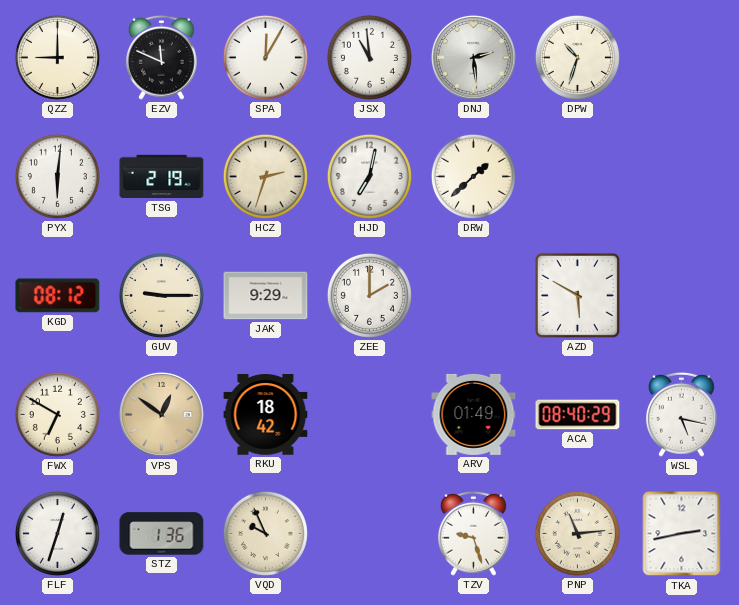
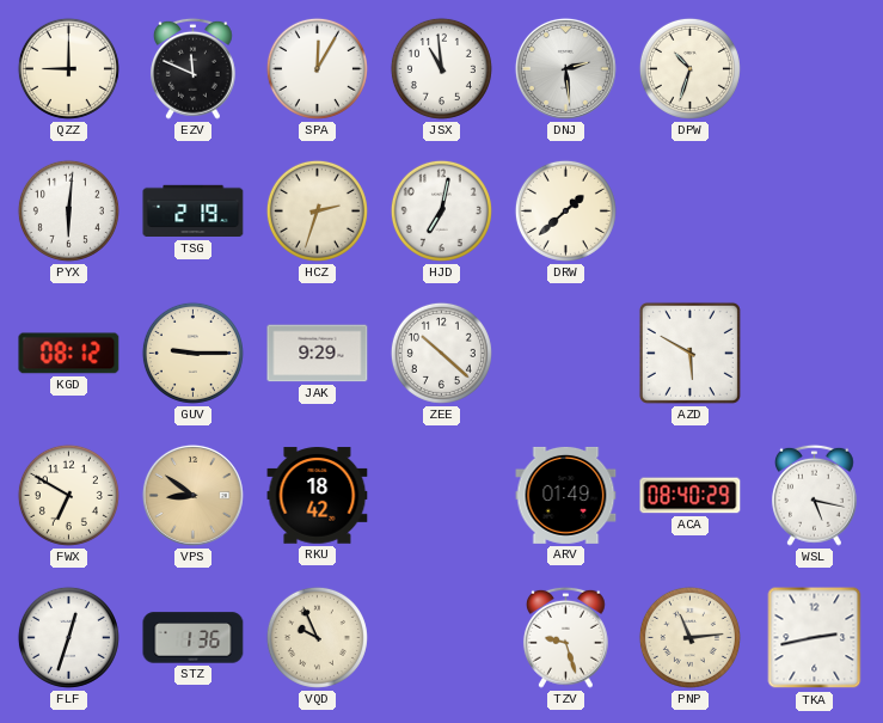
ZEE: 2:00 -> 10:22 (441, 353)
VPS: 12:51 -> 8:51 (192, 495)
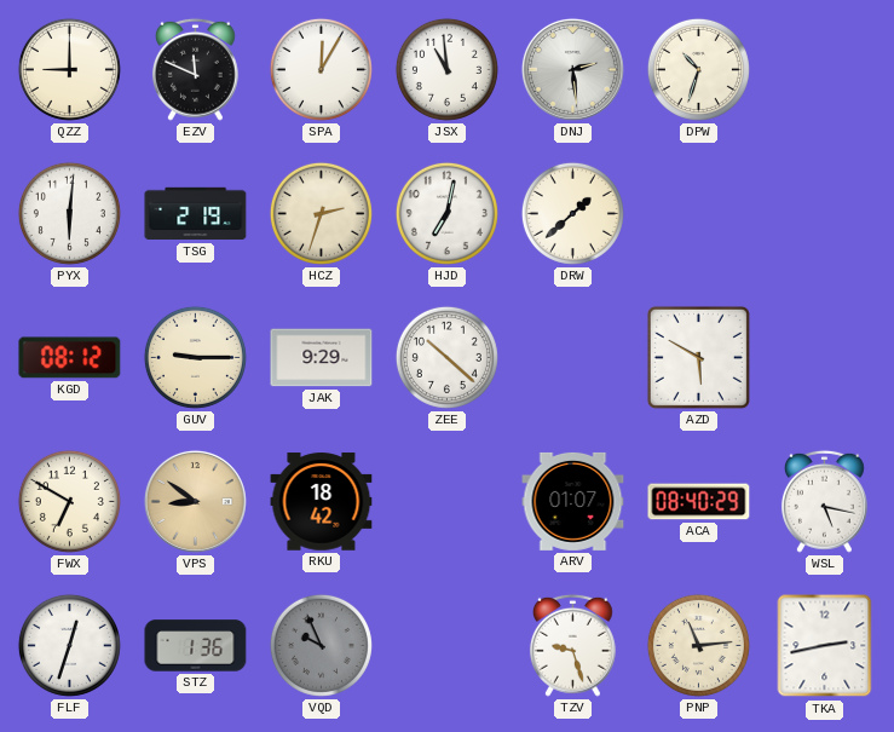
ARV: 01:49 -> 01:07 (573, 501)
VQD dial: cream -> grey (321, 645)
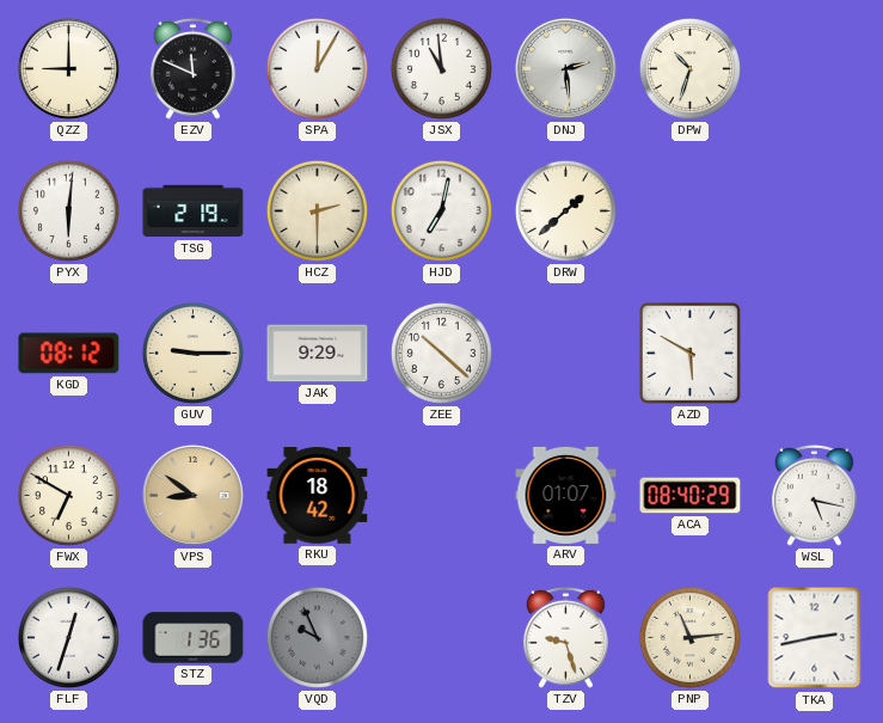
HCZ: 2:33 -> 2:30 (317, 210)
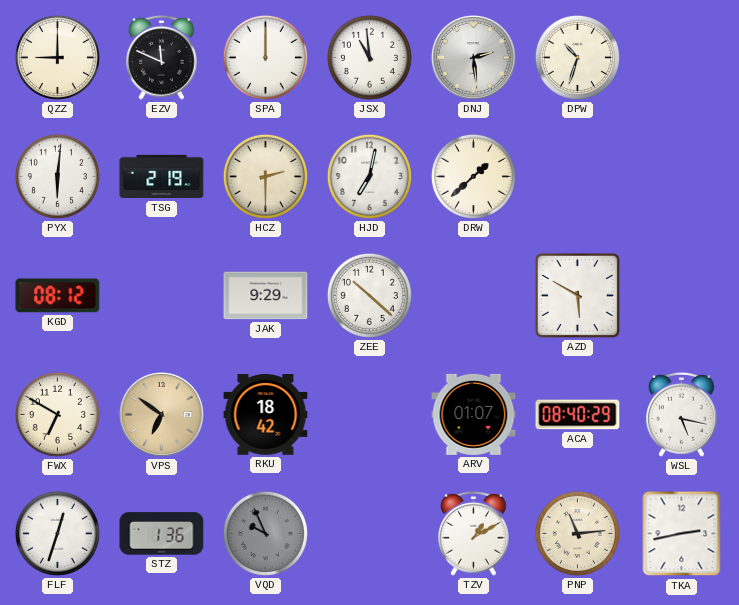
SPA: 12:05 -> 12:00 (265, 57)
GUV: 9:15 -> none (192, 353)
VPS: 8:51 -> 6:51 (161, 414)
TZV: 9:27 -> 1:10 (473, 533)
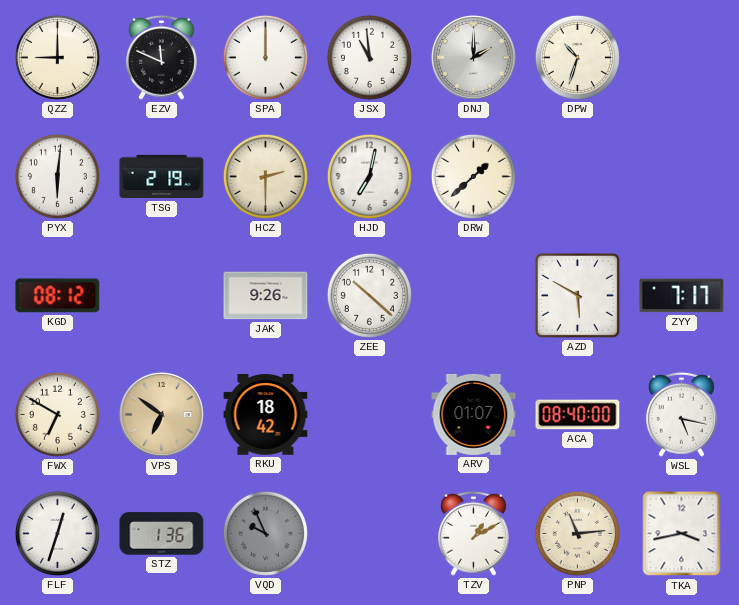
DNJ: 2:29 -> 2:00 (473, 57)
JAK: 9:29 -> 9:26 (266, 296)
ZYY: none -> 7:17 (682, 296)
ACA: 08:40:29 -> 08:40:00 (578, 415)
TKA: 2:43 -> 3:43 (682, 534)
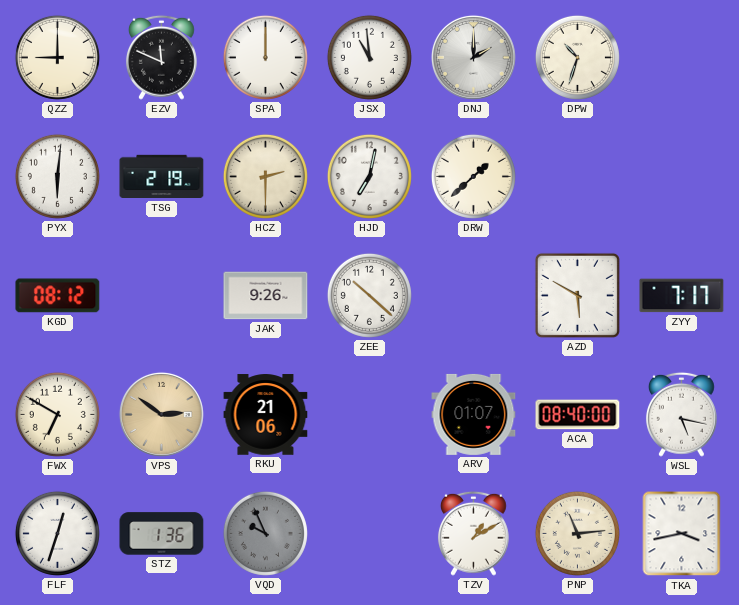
VPS: 6:51 -> 2:51 (161, 414)
RKU: 18:42 -> 21:06 (266, 415)
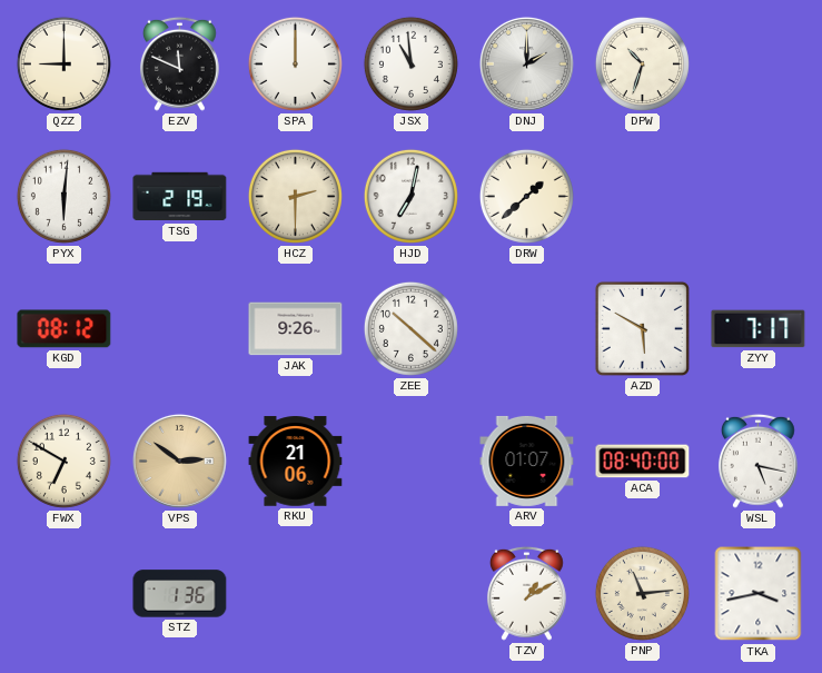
FLF: 12:33 -> none (57, 533)
VQD: 9:56 -> none (265, 533)
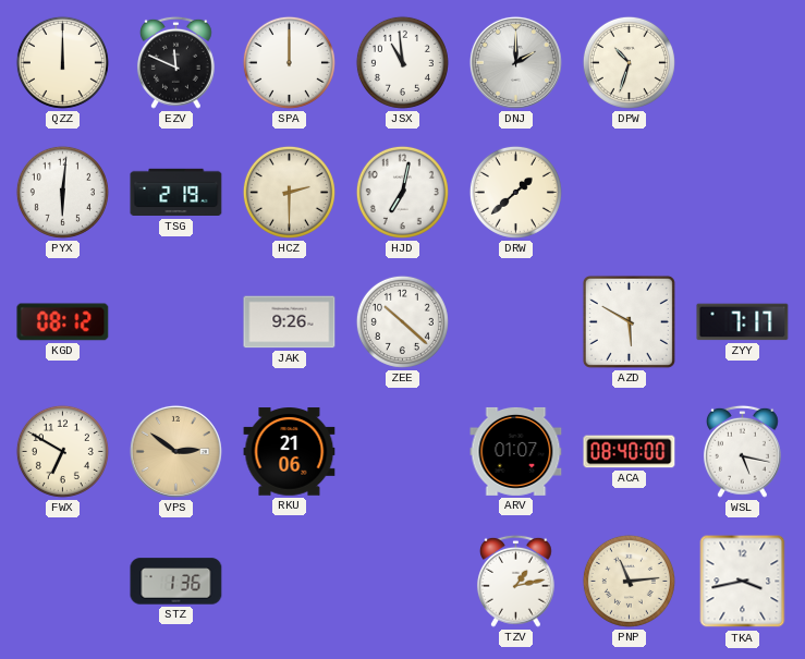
QZZ: 9:00 -> 12:00 (62, 62)
TZV: 1:10 -> 1:13 (515, 581)
